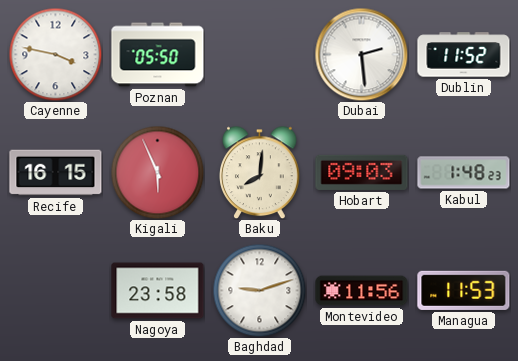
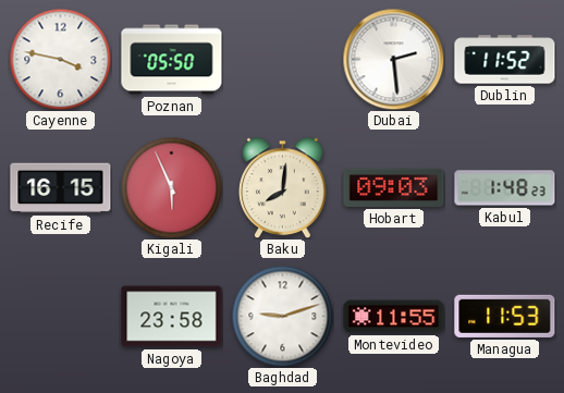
Montevideo: 11:56 -> 11:55 (394, 317)
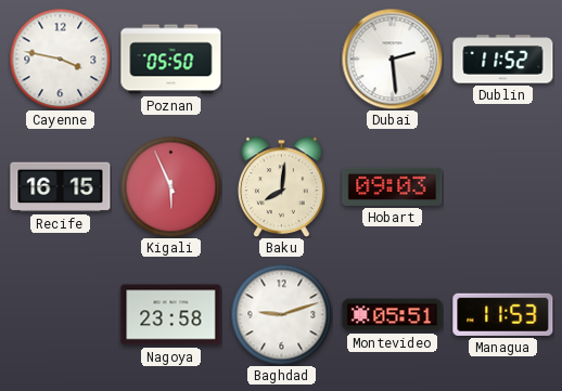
Kabul: 1:48 -> none (505, 188)
Montevideo: 11:55 -> 05:51 (393, 315)
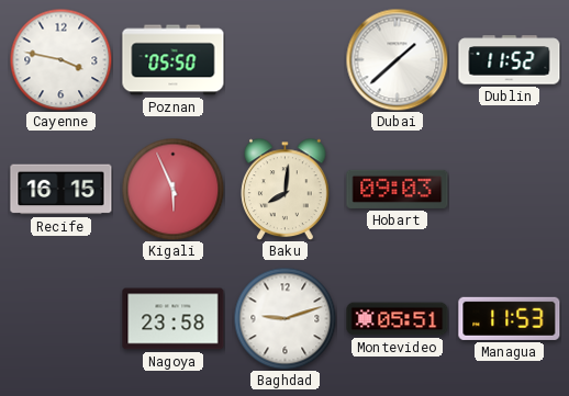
Dubai: 2:29 -> 1:38 (397, 59)
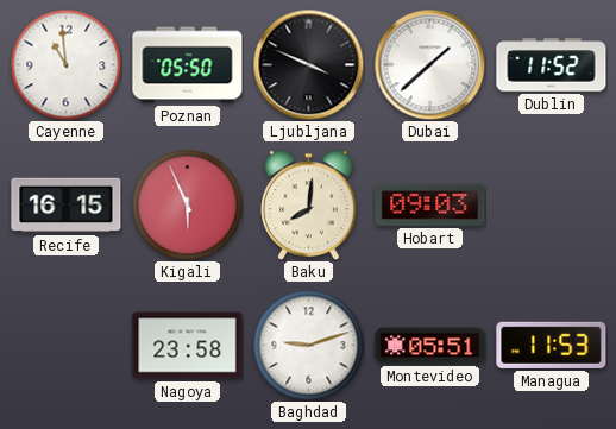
Cayenne: 3:47 -> 10:59 (65, 64)
Ljubljana: none -> 3:49 (308, 64)
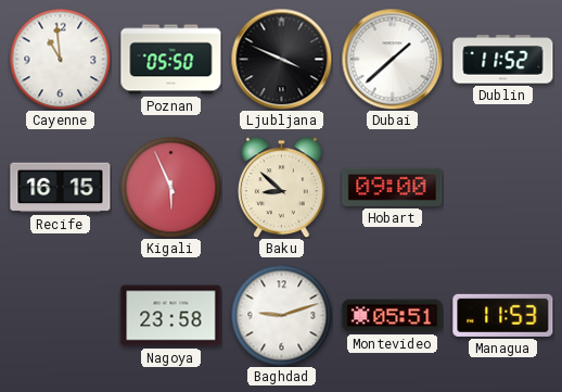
Baku: 8:01 -> 8:52 (282, 187)
Hobart: 09:03 -> 09:00 (393, 187)
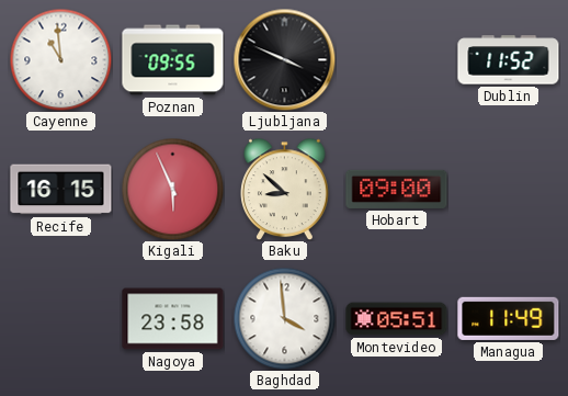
Poznan: 05:50 -> 09:55 (173, 60)
Dubai: 1:38 -> none (392, 59)
Baghdad: 9:12 -> 3:59 (284, 318)
Managua: 11:53 -> 11:49 (509, 318)
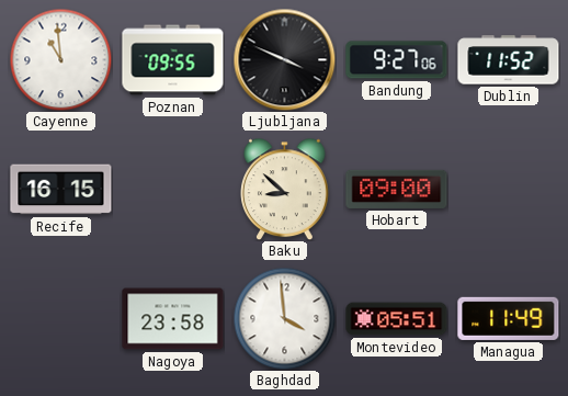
Bandung: none -> 9:27 (397, 60)
Kigali: 5:56 -> none (172, 189)
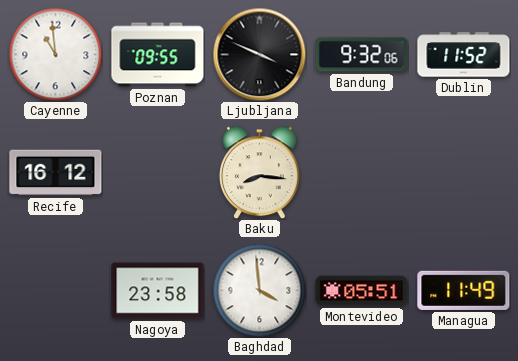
Bandung: 9:27 -> 9:32 (362, 55)
Recife: 16:15 -> 16:12 (56, 173)
Baku: 8:52 -> 8:16 (260, 172)
Hobart: 09:00 -> none (397, 189)
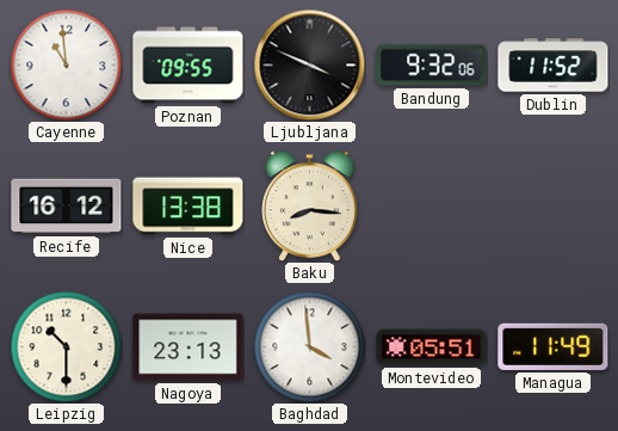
Nice: none -> 13:38 (189, 207)
Leipzig: none -> 10:30 (66, 346)
Nagoya: 23:58 -> 23:13 (189, 347)
